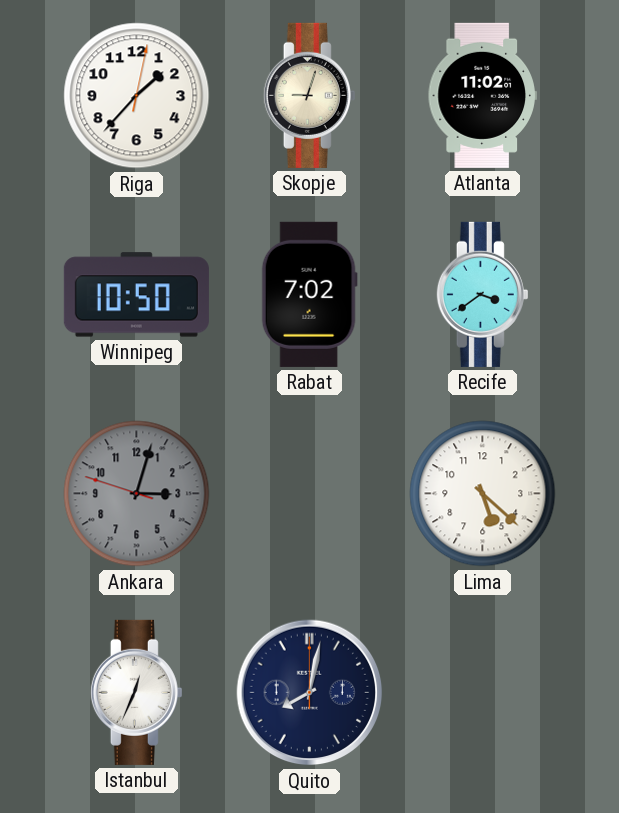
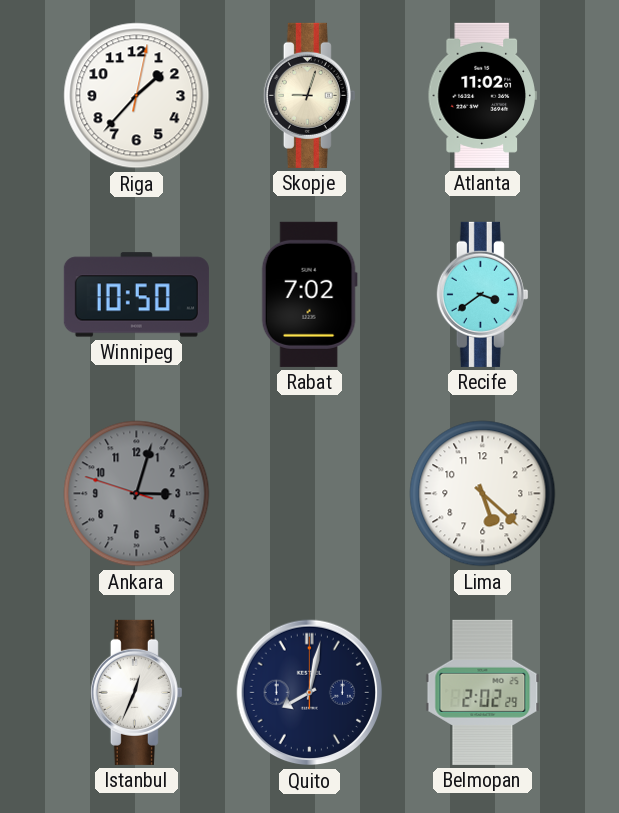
Belmopan: none -> 2:02 (483, 692)
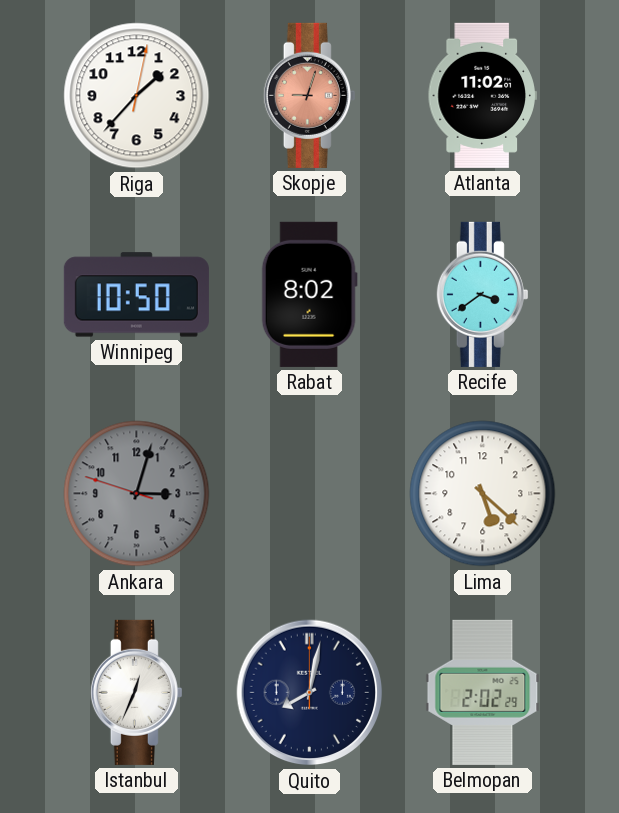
Skopje dial: cream -> salmon (309, 95)
Rabat: 7:02 -> 8:02 (309, 294)
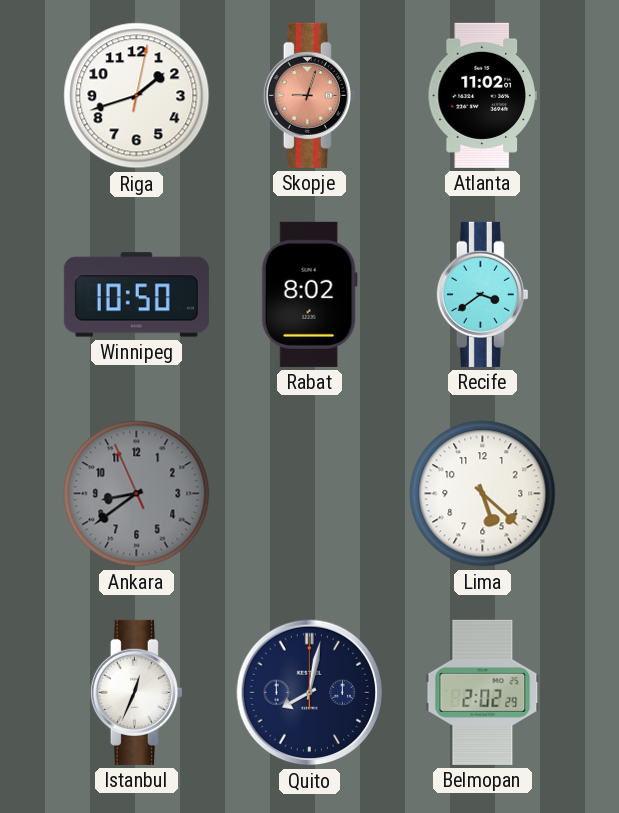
Riga: 1:37 -> 1:42 (137, 96)
Ankara: 3:02 -> 8:38 (137, 494)
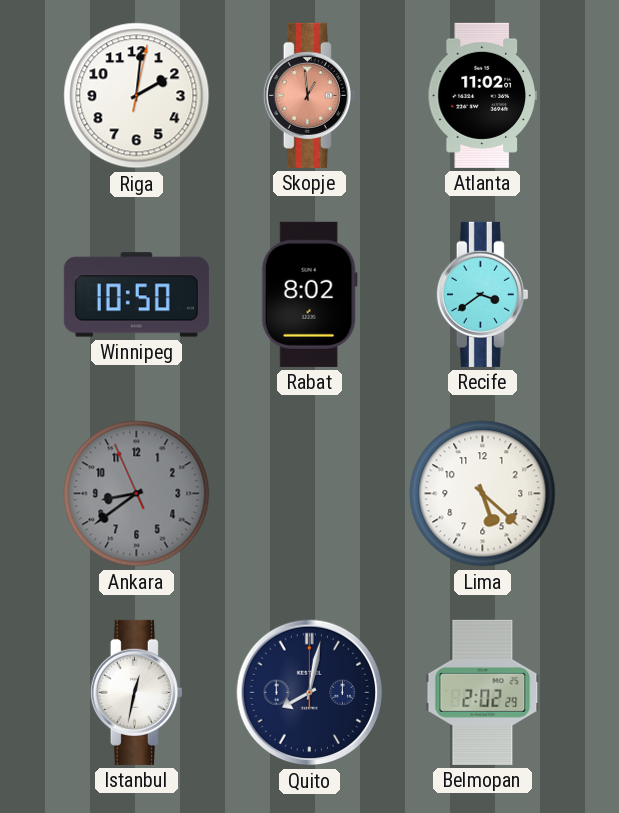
Riga: 1:42 -> 2:01 (137, 96)
Skopje: 9:03 -> 12:59 (309, 95)
Istanbul: 12:34 -> 12:32 (136, 692)
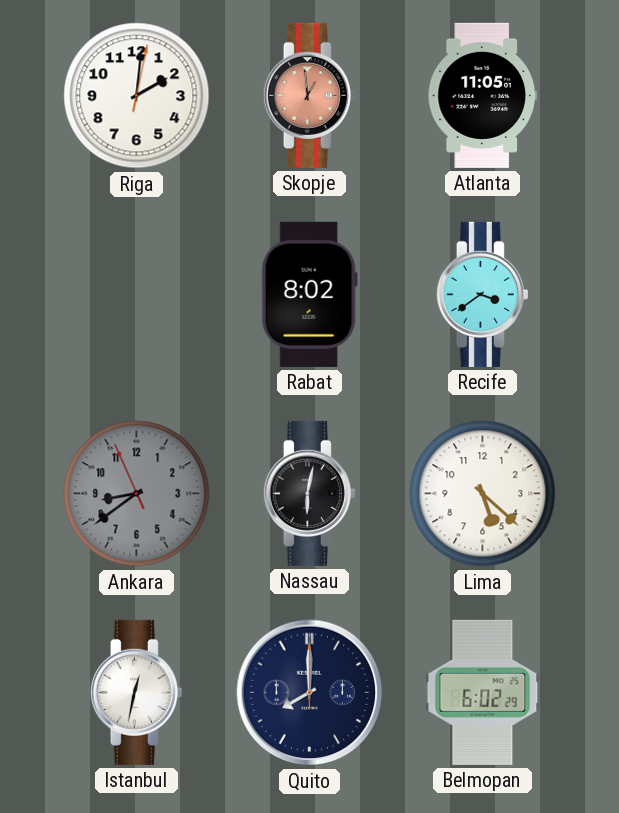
Atlanta: 11:02 -> 11:05 (482, 95)
Winnipeg: 10:50 -> none (136, 295)
Nassau: none -> 6:02 (309, 493)
Quito: 8:02 -> 8:00 (310, 693)
Belmopan: 2:02 -> 6:02 (483, 692)
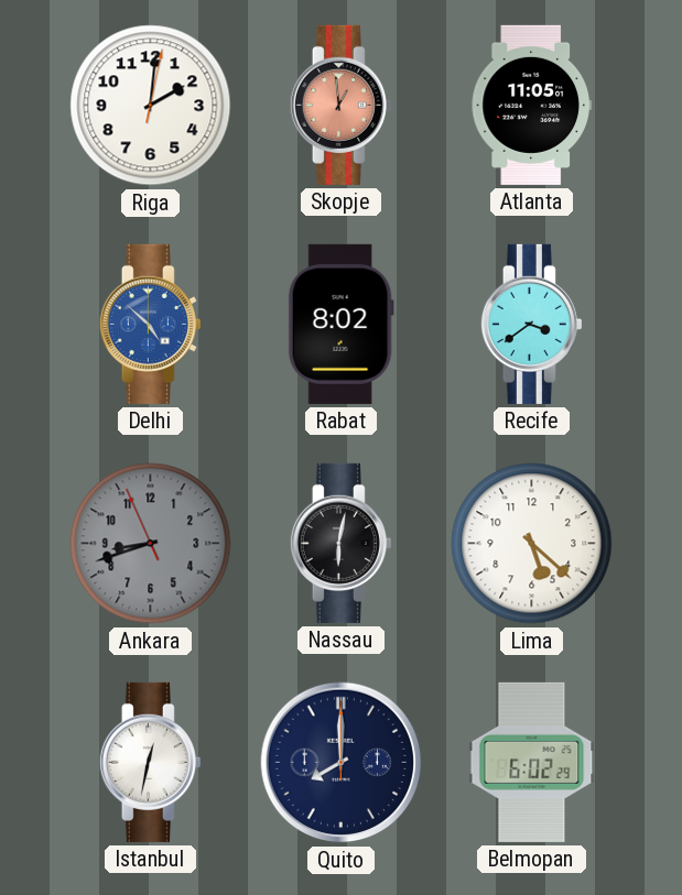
Delhi: none -> 4:52 (150, 324)
Ankara: 8:38 -> 8:41 (151, 544)
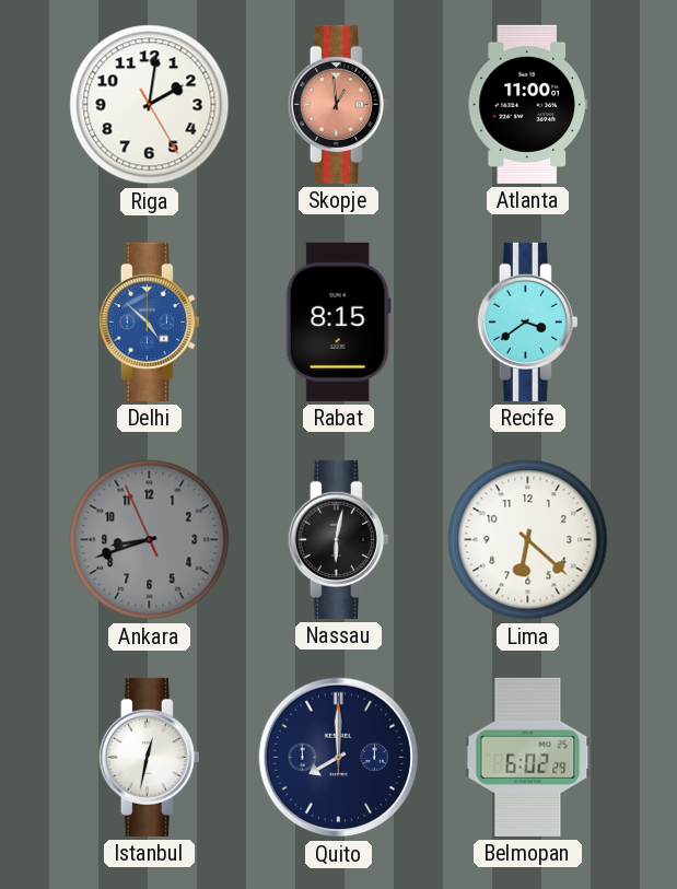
Riga: 2:01:02 -> 2:01:25 (150, 105)
Atlanta: 11:05 -> 11:00 (527, 104)
Rabat: 8:02 -> 8:15 (338, 321)
Lima: 5:22 -> 6:22 (528, 540)
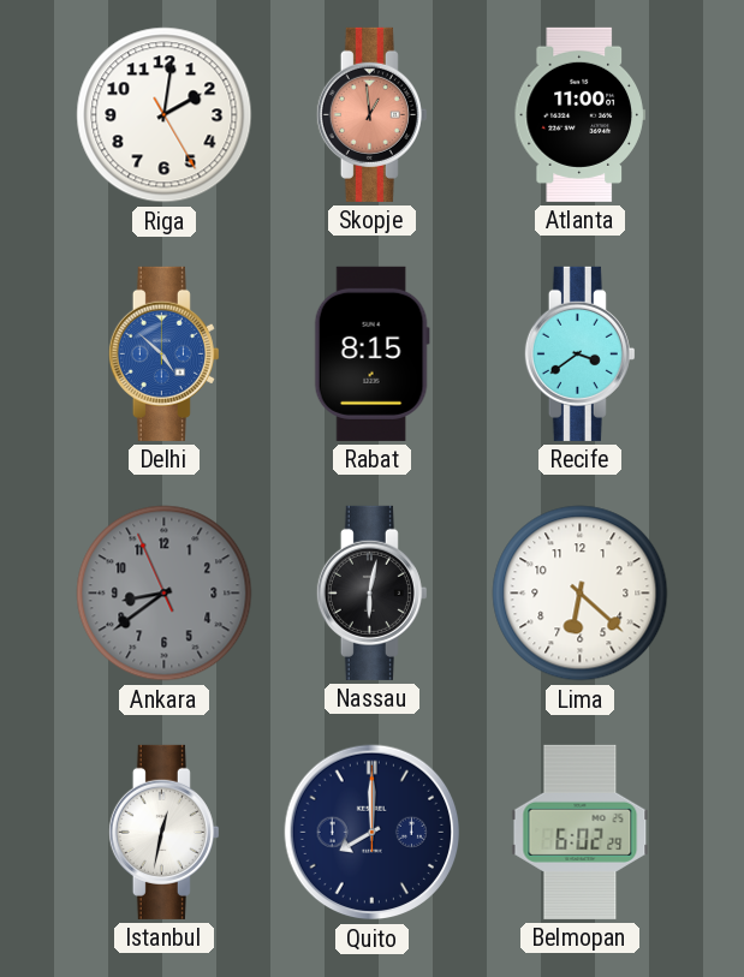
Ankara: 8:41 -> 8:38 (165, 594)
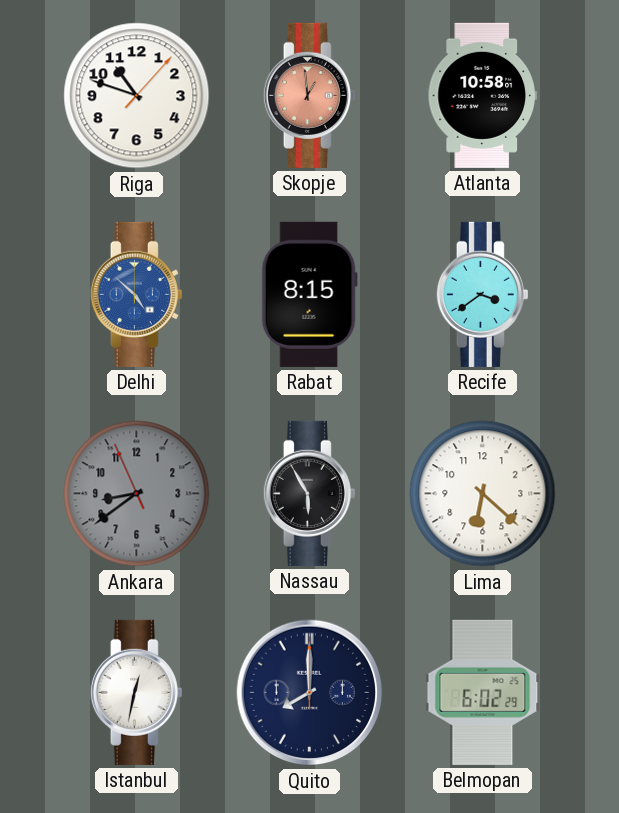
Riga: 2:01 -> 10:48 (137, 96)
Atlanta: 11:00 -> 10:58 (482, 95)
Nassau: 6:02 -> 5:55 (309, 493)
